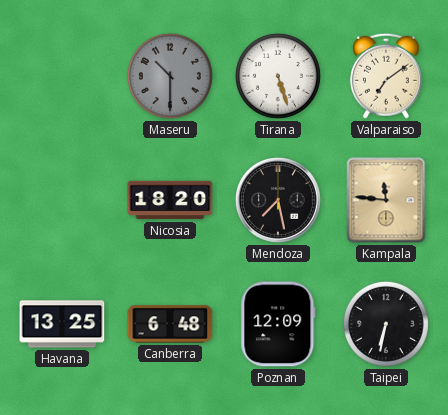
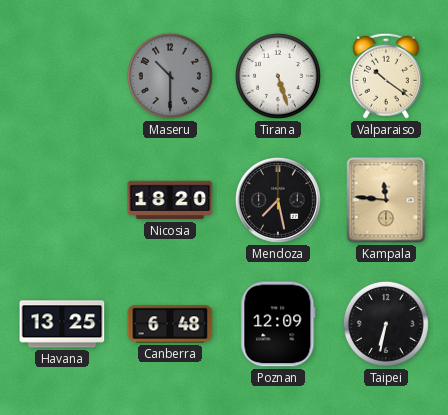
Valparaiso: 7:09 -> 10:21 (386, 76)
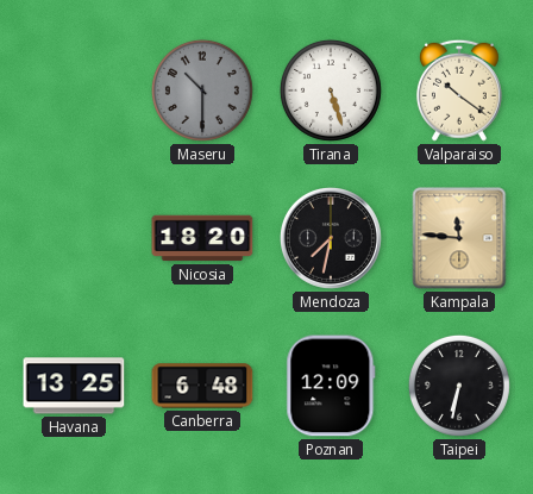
Mendoza: 7:28 -> 7:32 (332, 239)
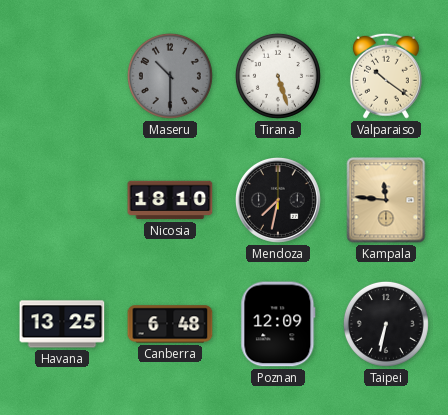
Nicosia: 18:20 -> 18:10 (170, 200)
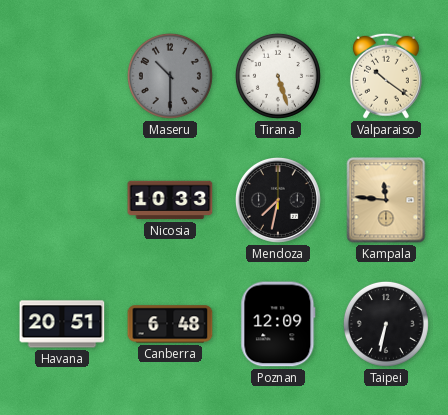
Nicosia: 18:10 -> 10:33 (170, 200)
Havana: 13:25 -> 20:51 (62, 324)
